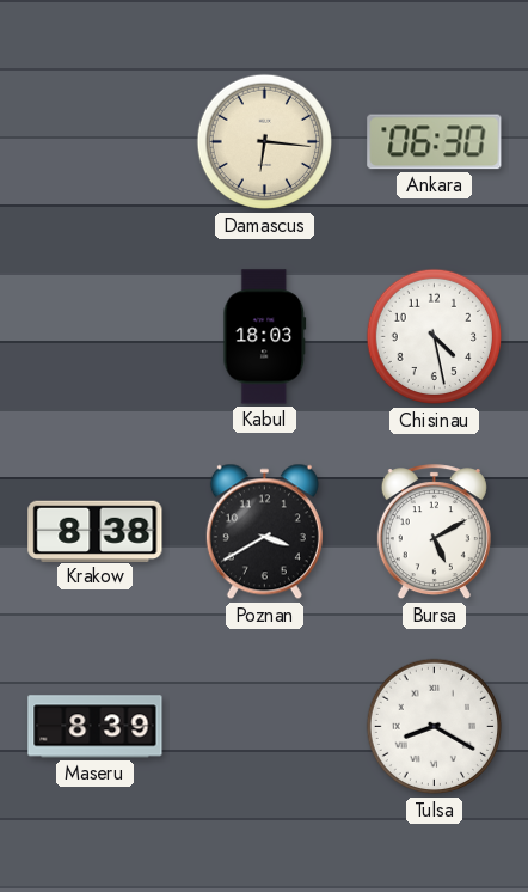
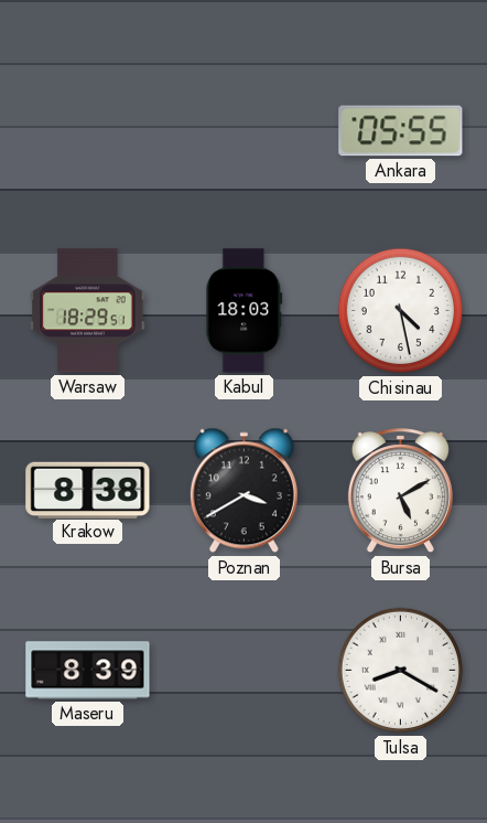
Damascus: 6:16 -> none (265, 142)
Ankara: 06:30 -> 05:55 (401, 131)
Warsaw: none -> 18:29 (88, 311)
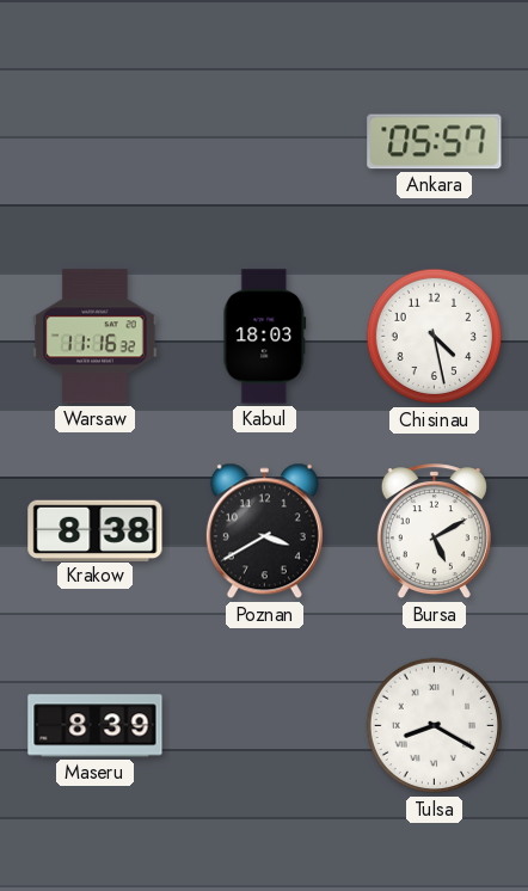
Ankara: 05:55 -> 05:57 (435, 142)
Warsaw: 18:29 -> 11:16 (96, 337)
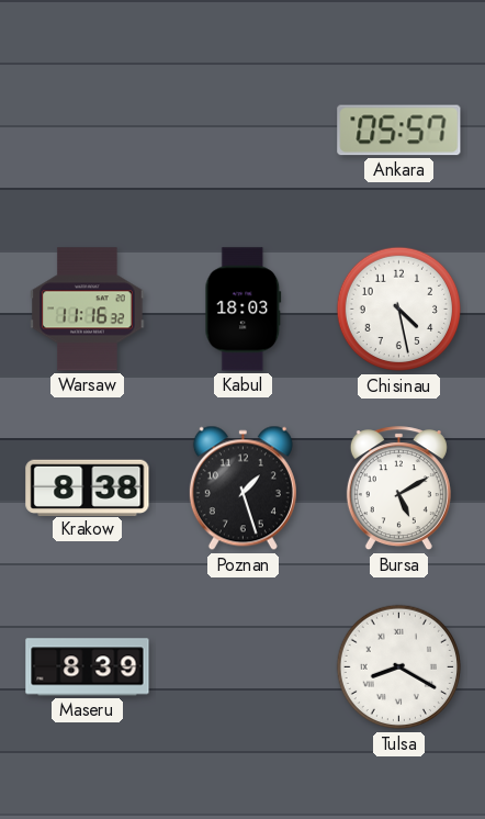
Poznan: 3:40 -> 1:27 (243, 489)
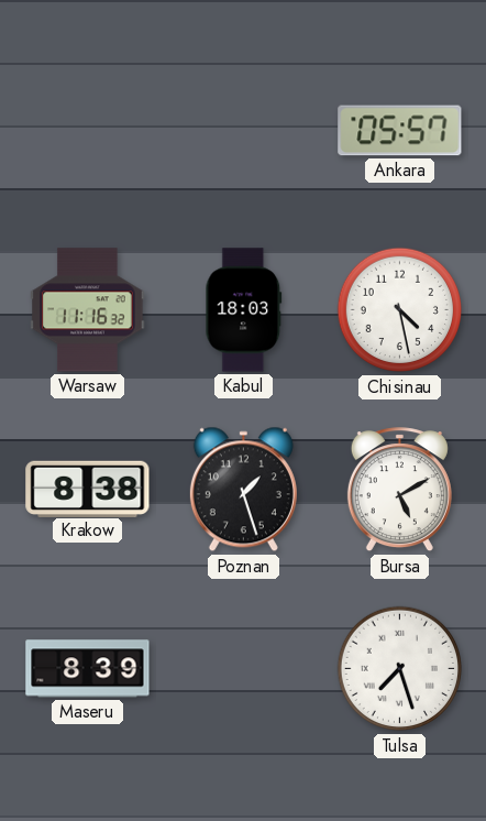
Tulsa: 8:20 -> 7:27 (400, 669)
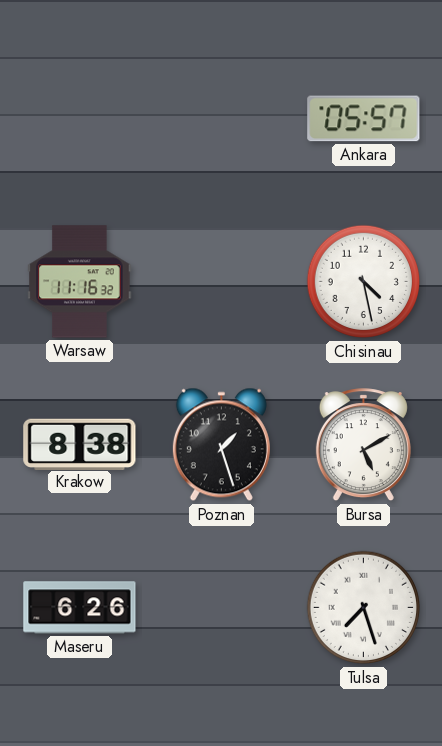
Kabul: 18:03 -> none (244, 310)
Maseru: 8:39 -> 6:26 (80, 608)
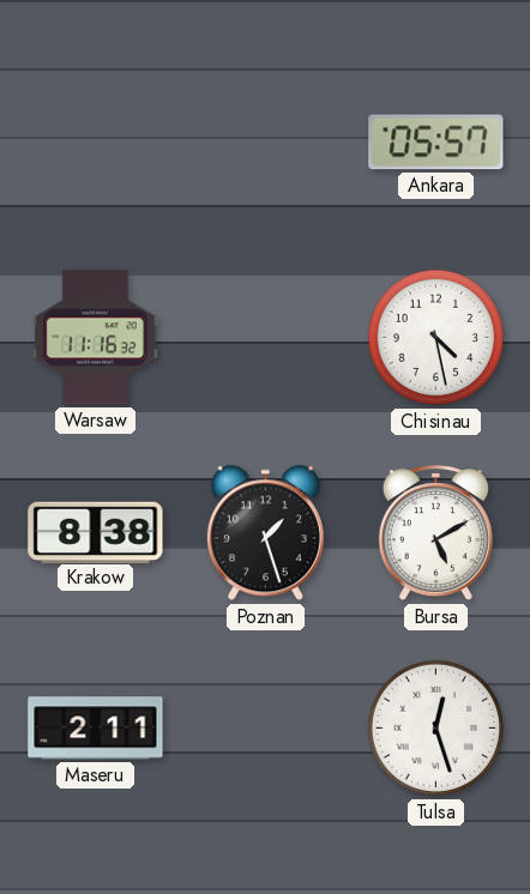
Maseru: 6:26 -> 2:11 (96, 729)
Tulsa: 7:27 -> 12:27 (436, 729)
